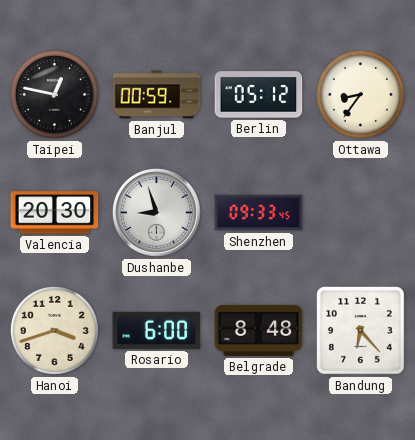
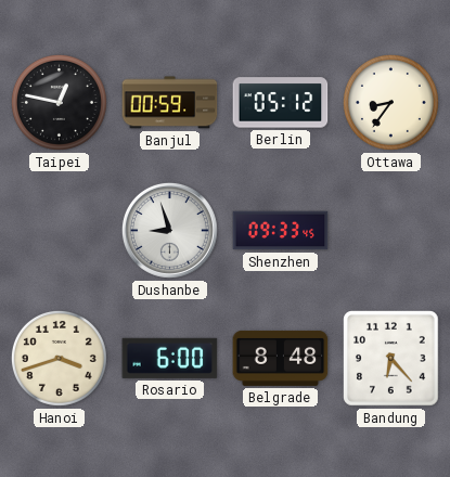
Valencia: 20:30 -> none (55, 213)
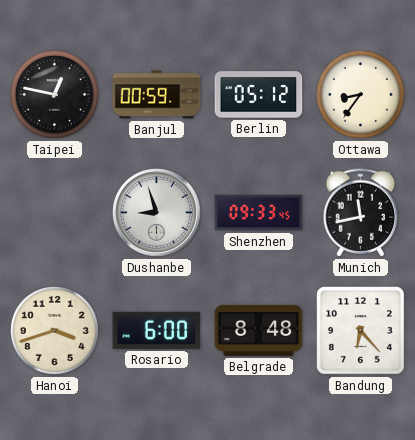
Munich: none -> 11:43 (361, 213)
